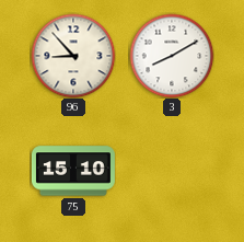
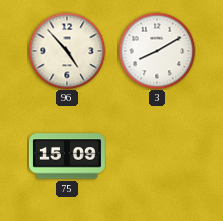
96: 8:53 -> 4:53 (67, 51)
75: 15:10 -> 15:09 (67, 156)
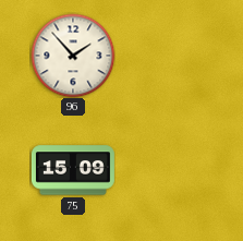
96: 4:53 -> 1:53 (73, 56)
3: 8:10 -> none (157, 51)
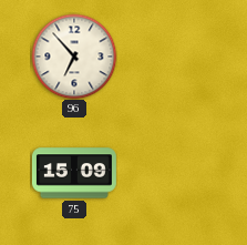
96: 1:53 -> 6:53 (74, 57)
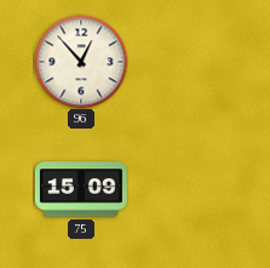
96: 6:53 -> 12:53 (81, 62)
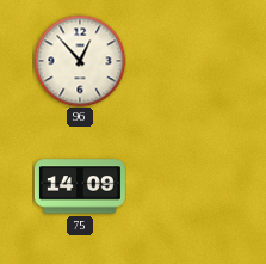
75: 15:09 -> 14:09 (80, 186)
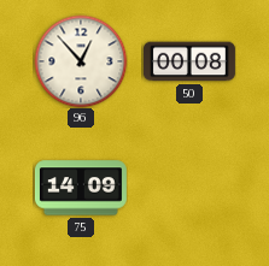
50: none -> 00:08 (189, 61)
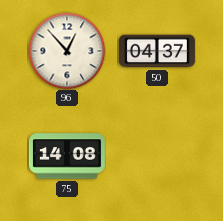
50: 00:08 -> 04:37 (157, 51)
75: 14:09 -> 14:08 (67, 156)
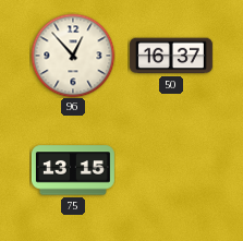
50: 04:37 -> 16:37 (171, 56)
75: 14:08 -> 13:15 (73, 170)
